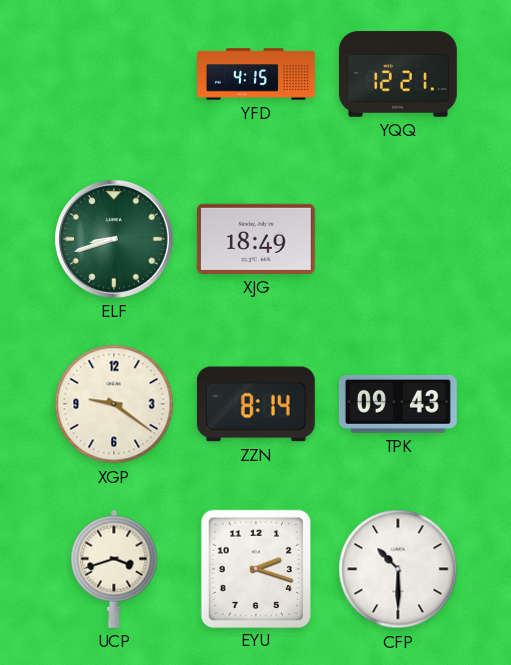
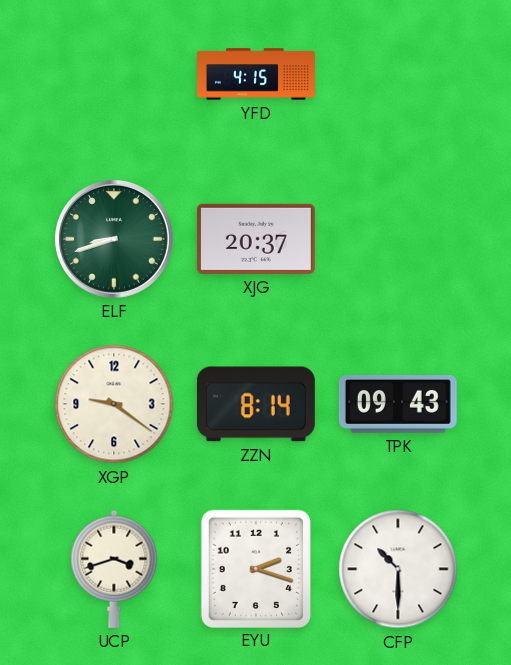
YQQ: 12:21 -> none (398, 74)
XJG: 18:49 -> 20:37 (256, 239)
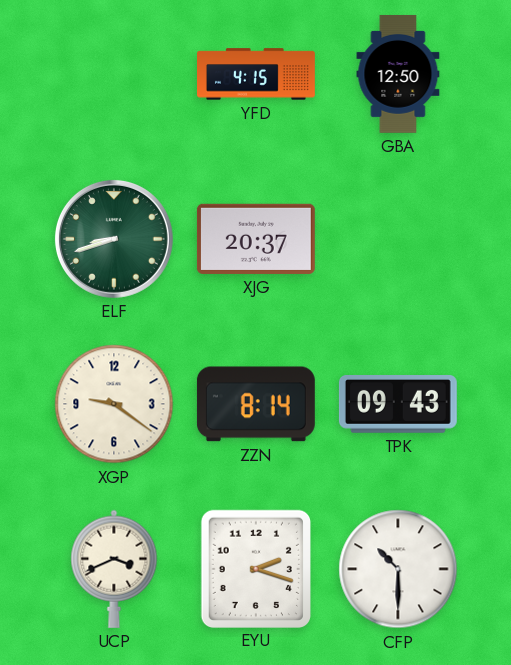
GBA: none -> 12:50 (398, 74)
UCP: 3:42 -> 3:41 (114, 569)
